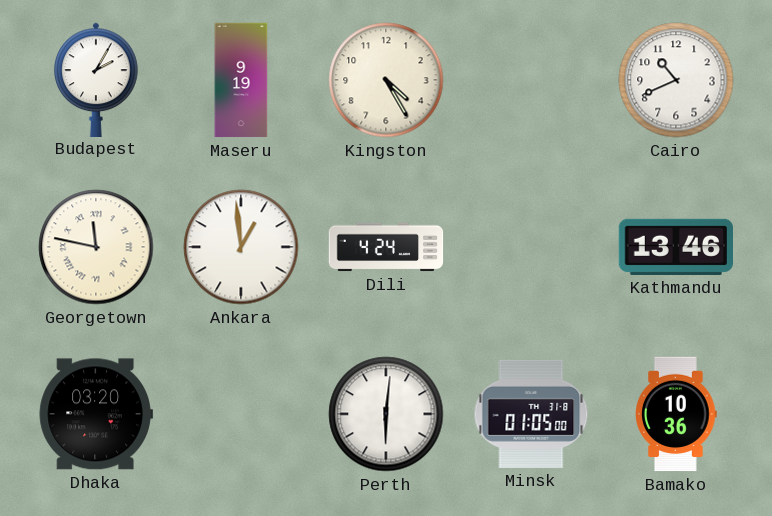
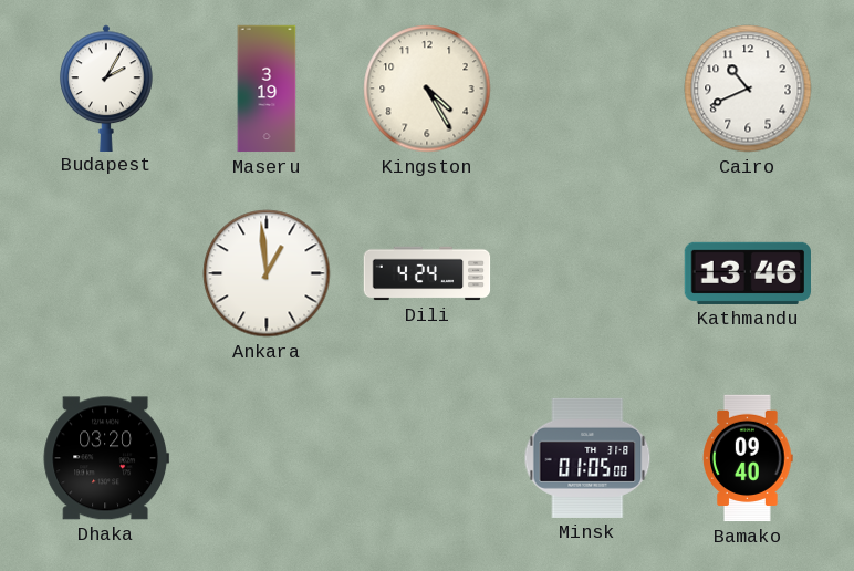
Maseru: 9:19 -> 3:19 (267, 89)
Georgetown: 11:47 -> none (96, 247)
Perth: 6:01 -> none (386, 414)
Bamako: 10:36 -> 09:40 (749, 458)
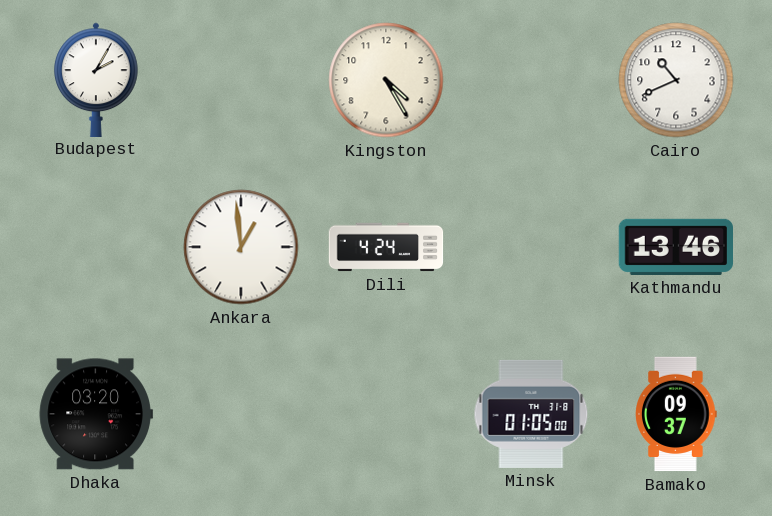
Maseru: 3:19 -> none (267, 89)
Bamako: 09:40 -> 09:37 (677, 414)
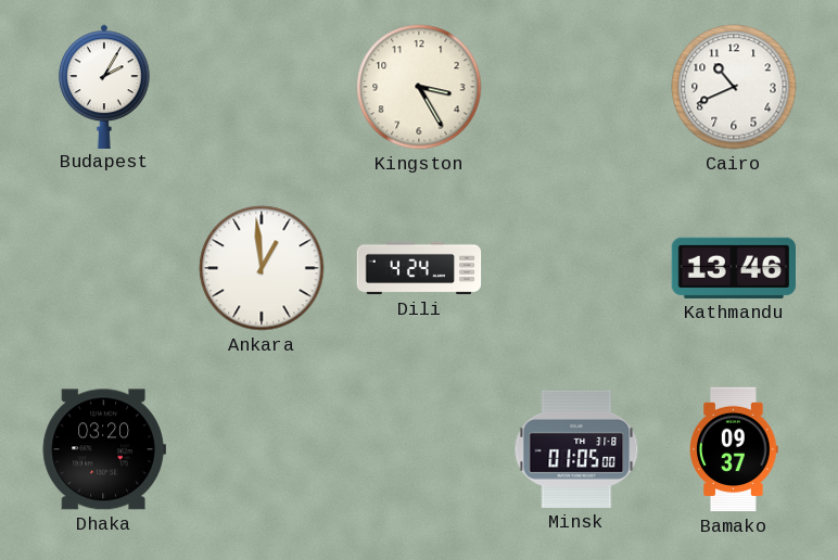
Kingston: 4:25 -> 3:25 (419, 87)
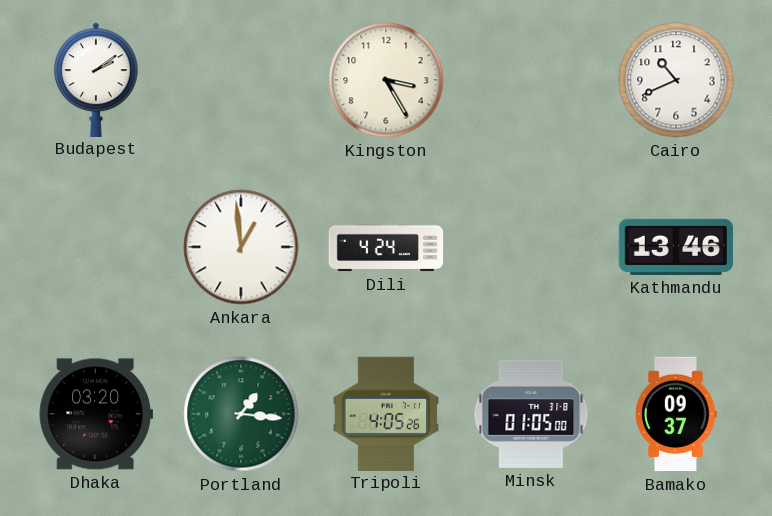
Budapest: 2:05 -> 2:09 (96, 79)
Portland: none -> 1:16 (241, 414)
Tripoli: none -> 4:05 (386, 413)
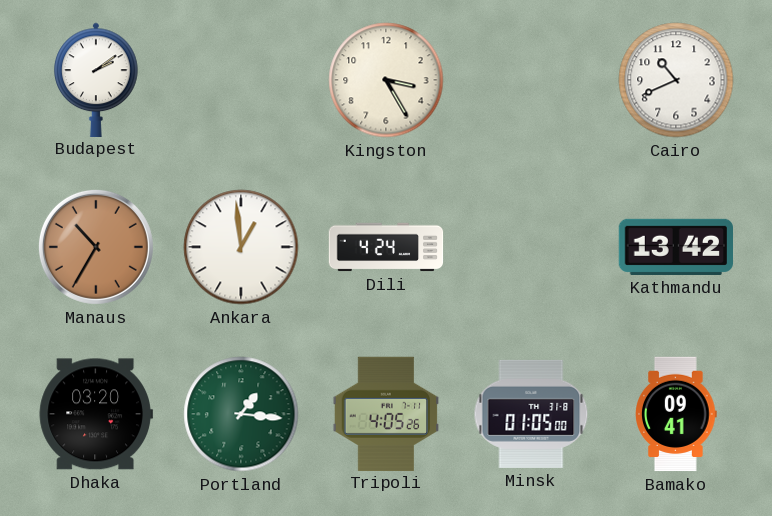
Manaus: none -> 10:35 (96, 247)
Kathmandu: 13:46 -> 13:42 (675, 247)
Bamako: 09:37 -> 09:41 (677, 414)
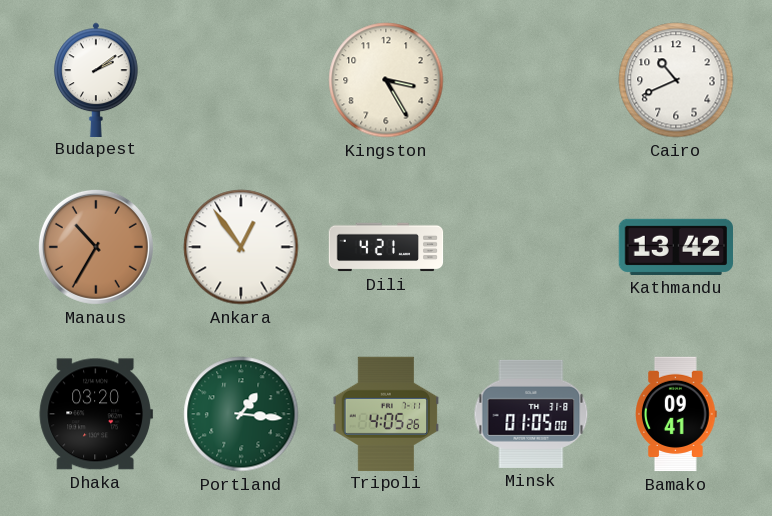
Ankara: 12:59 -> 12:54 (241, 247)
Dili: 4:24 -> 4:21 (386, 247)
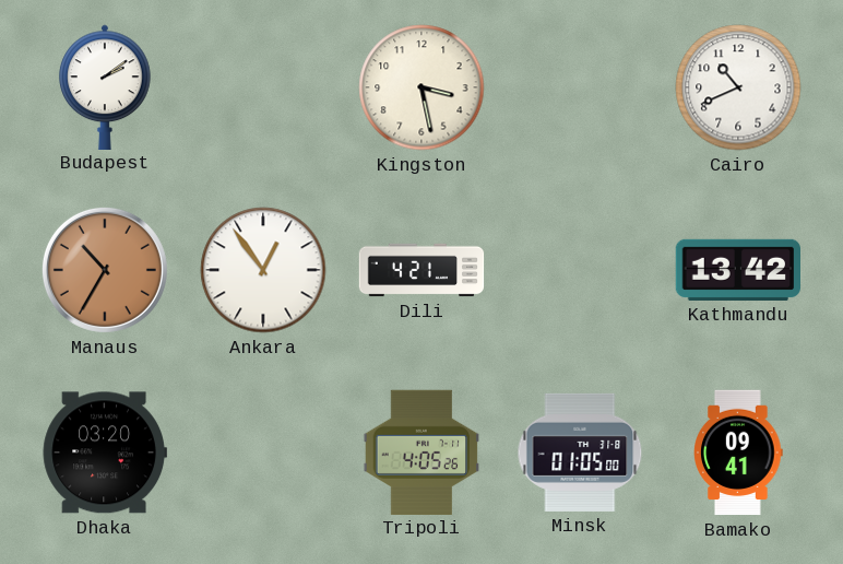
Kingston: 3:25 -> 3:28 (422, 87)
Portland: 1:16 -> none (241, 414)
